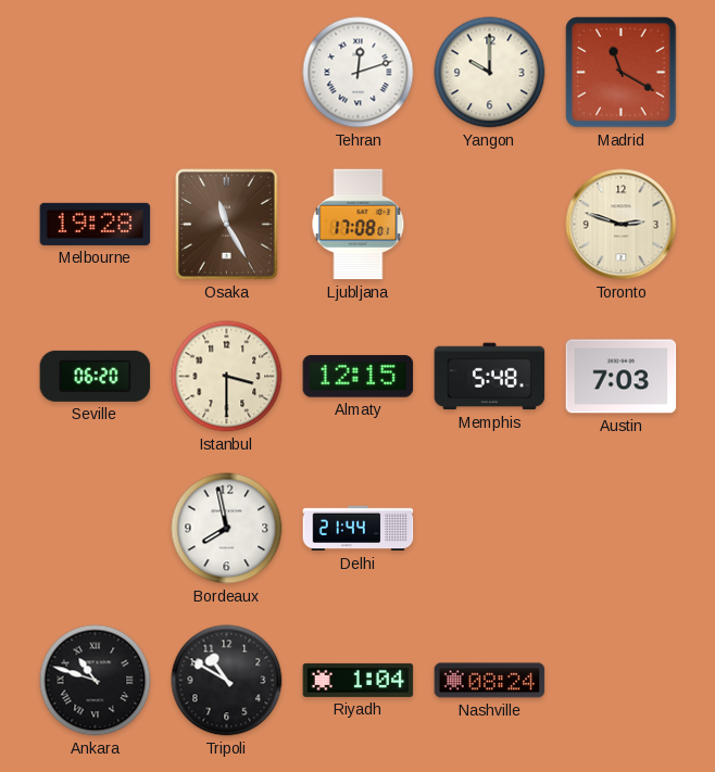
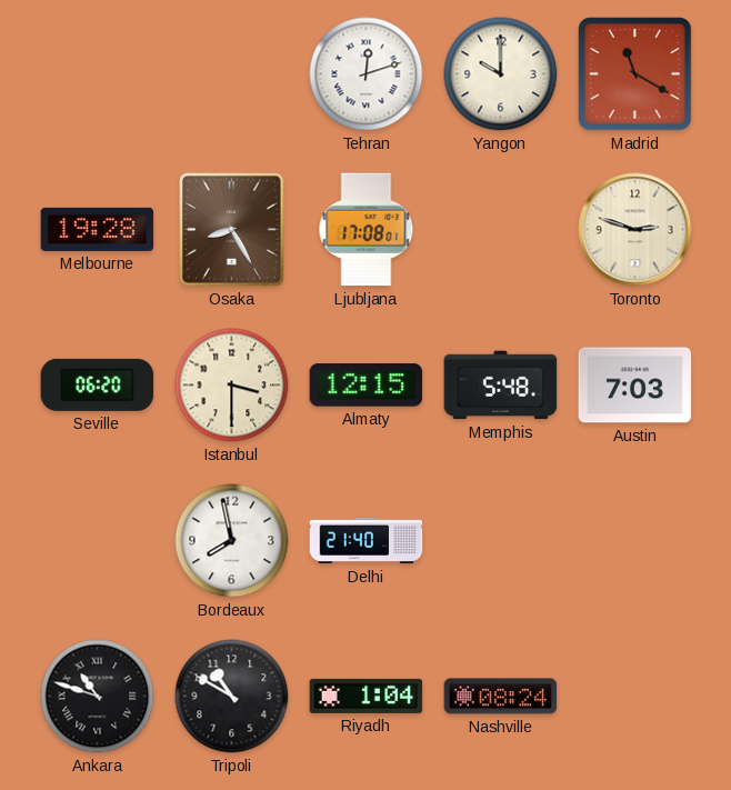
Osaka: 11:25 -> 8:25 (232, 230)
Delhi: 21:44 -> 21:40 (367, 541)
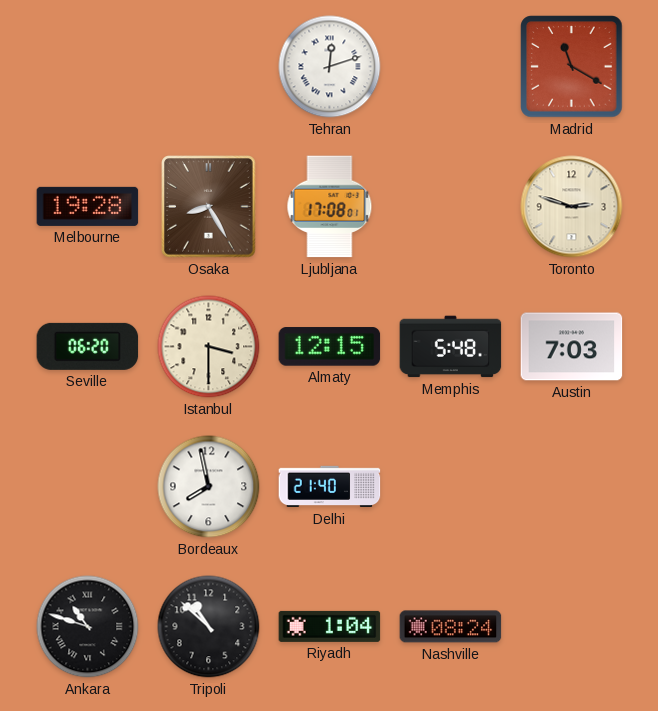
Yangon: 10:00 -> none (501, 74)
Tripoli: 10:50 -> 10:52 (209, 627)
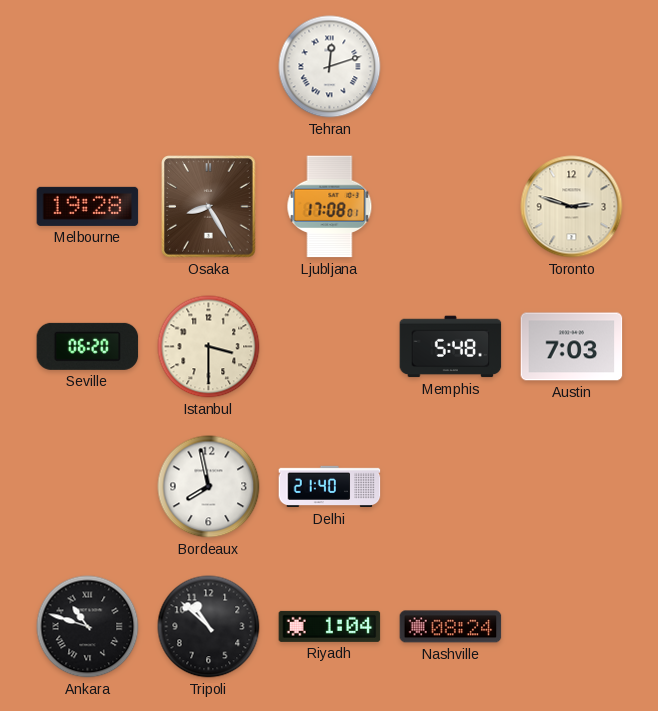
Madrid: 11:20 -> none (572, 67)
Almaty: 12:15 -> none (330, 347)
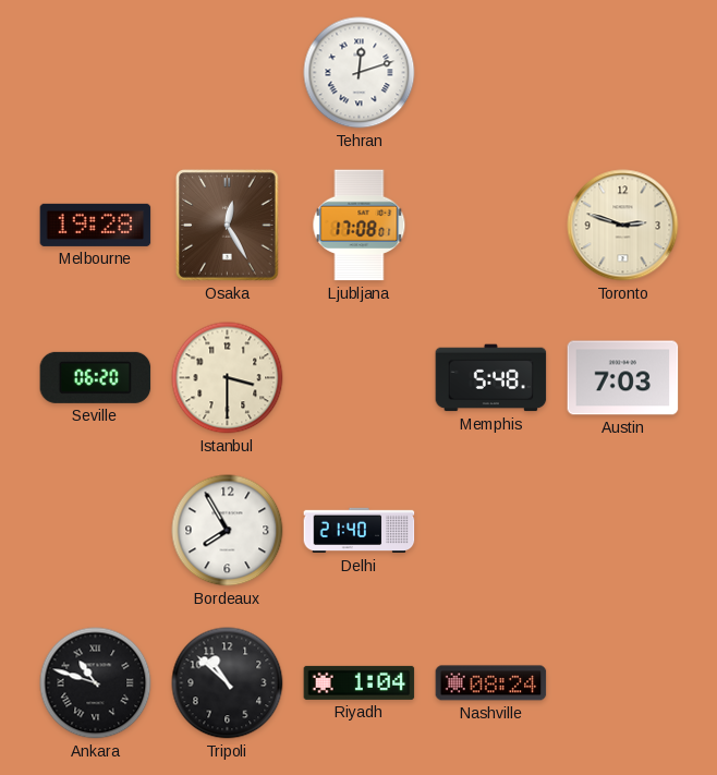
Osaka: 8:25 -> 12:25 (228, 226)
Bordeaux: 7:58 -> 7:55 (228, 531)
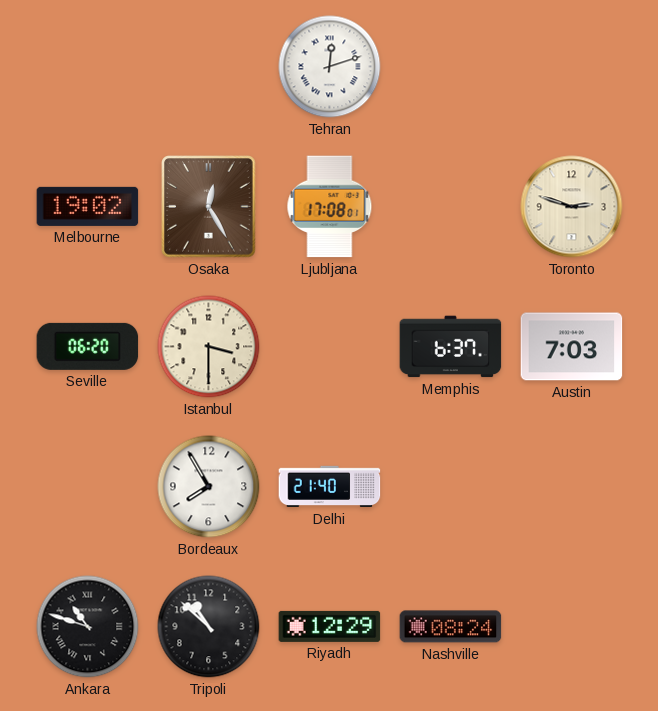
Melbourne: 19:28 -> 19:02 (88, 206)
Memphis: 5:48 -> 6:37 (451, 347)
Riyadh: 1:04 -> 12:29 (330, 626)
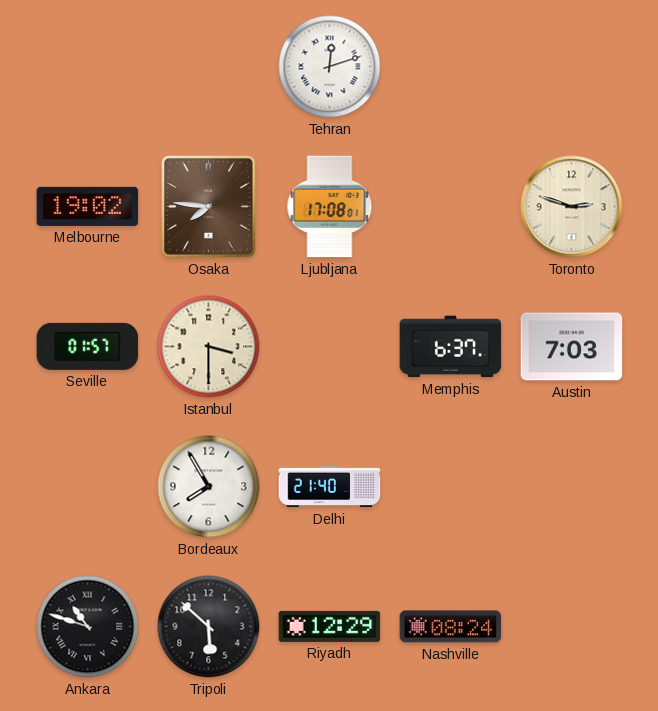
Osaka: 12:25 -> 7:46 (209, 207)
Seville: 06:20 -> 01:57 (88, 346)
Tripoli: 10:52 -> 5:52 (209, 627)
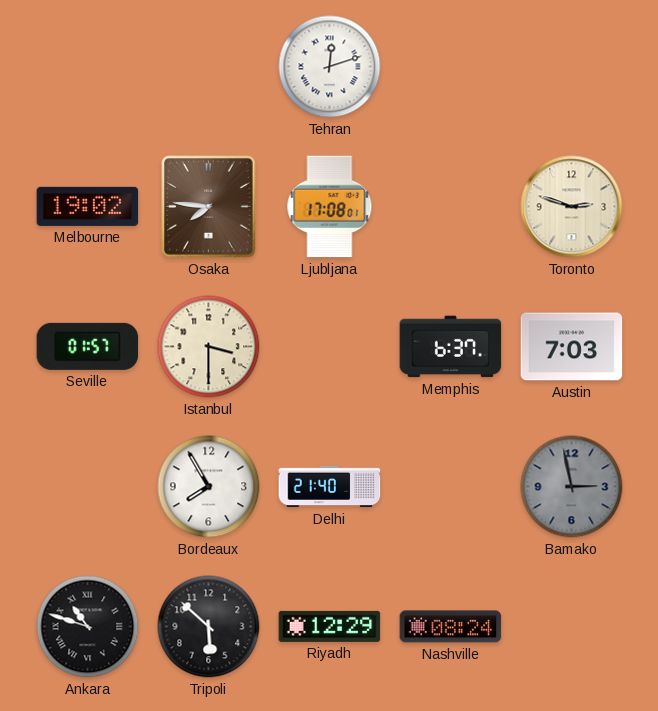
Bamako: none -> 2:58 (572, 487)
